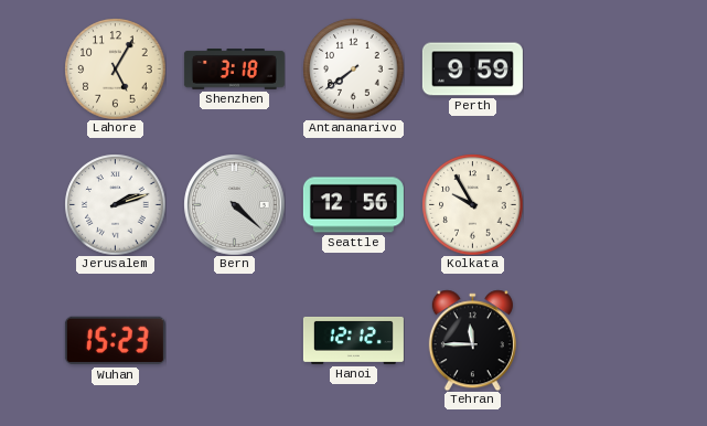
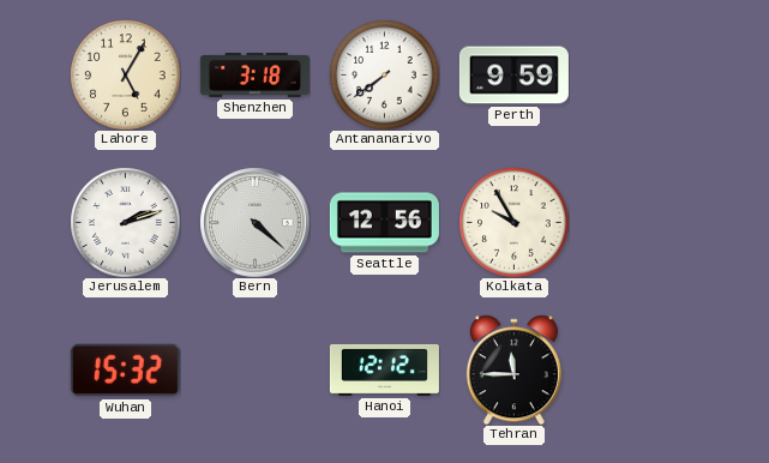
Wuhan: 15:23 -> 15:32 (125, 371)
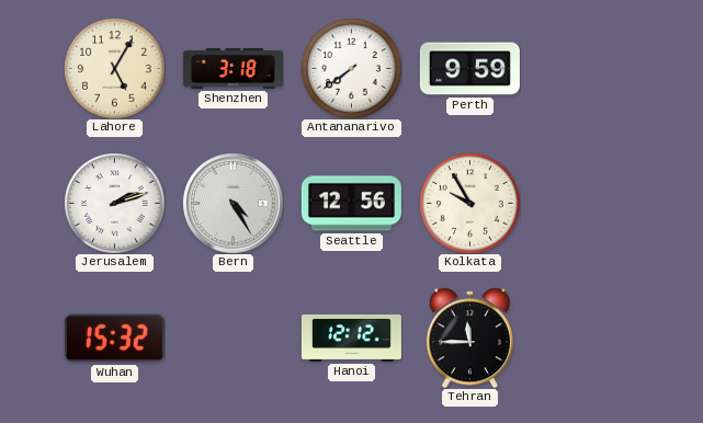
Bern: 4:22 -> 4:25 (233, 203)
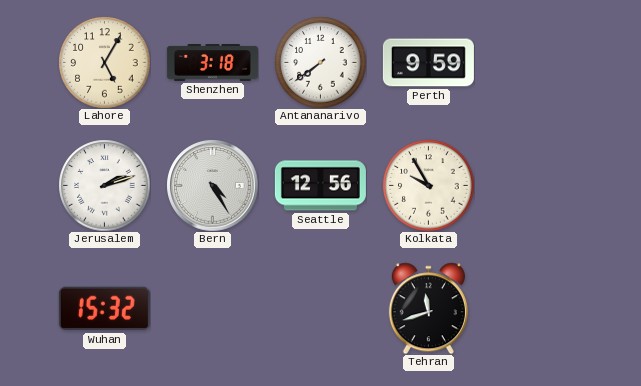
Hanoi: 12:12 -> none (351, 338)
Tehran: 11:45 -> 11:42 (428, 308)
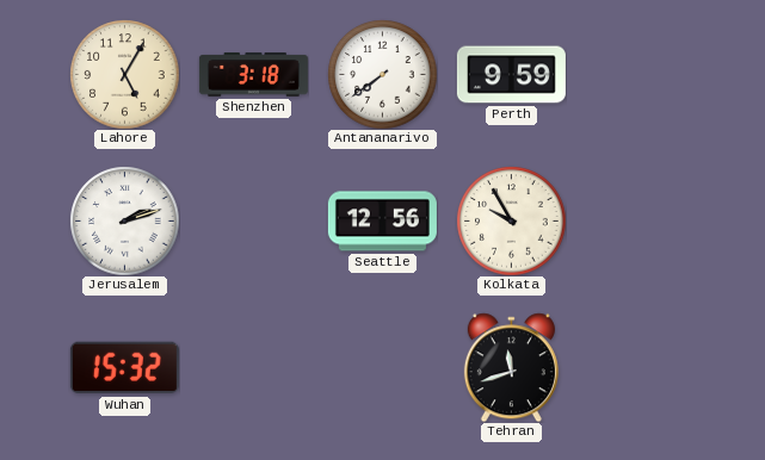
Bern: 4:25 -> none (212, 185)
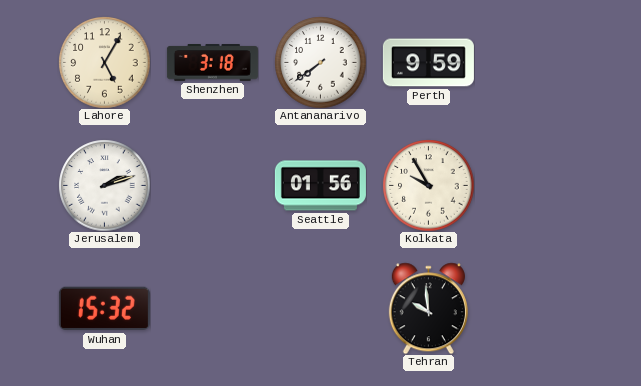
Seattle: 12:56 -> 01:56 (320, 186)
Tehran: 11:42 -> 9:59 (428, 308)
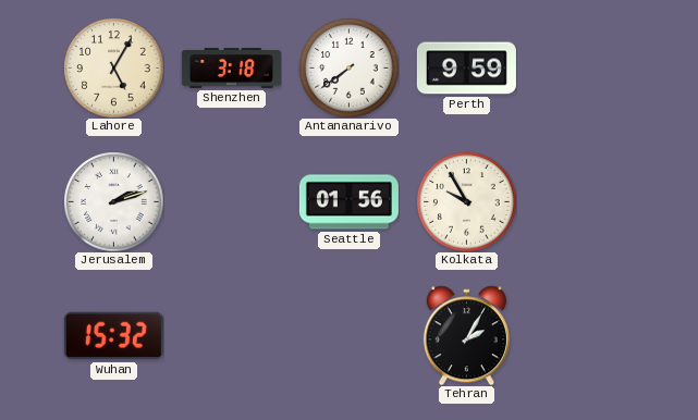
Tehran: 9:59 -> 2:05 (466, 335)
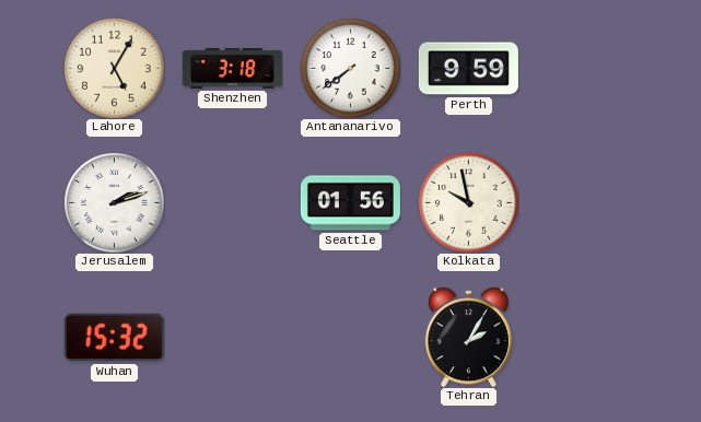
Kolkata: 9:55 -> 9:58 (468, 202)
